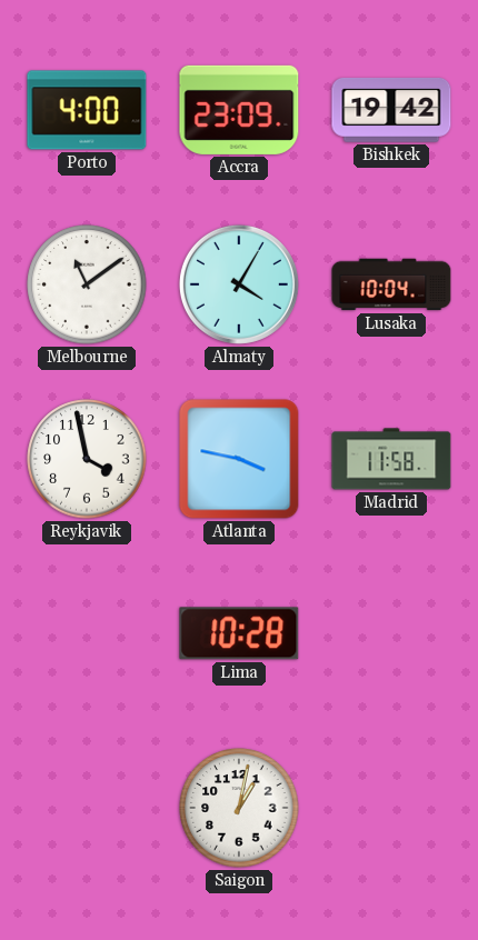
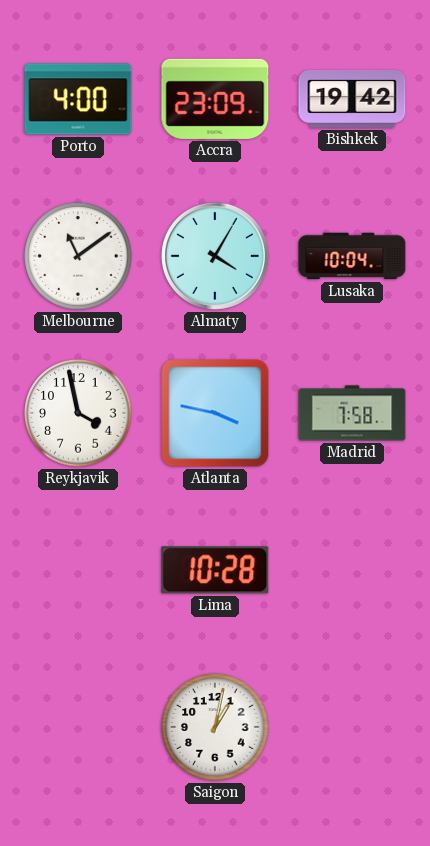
Madrid: 11:58 -> 7:58 (352, 413)
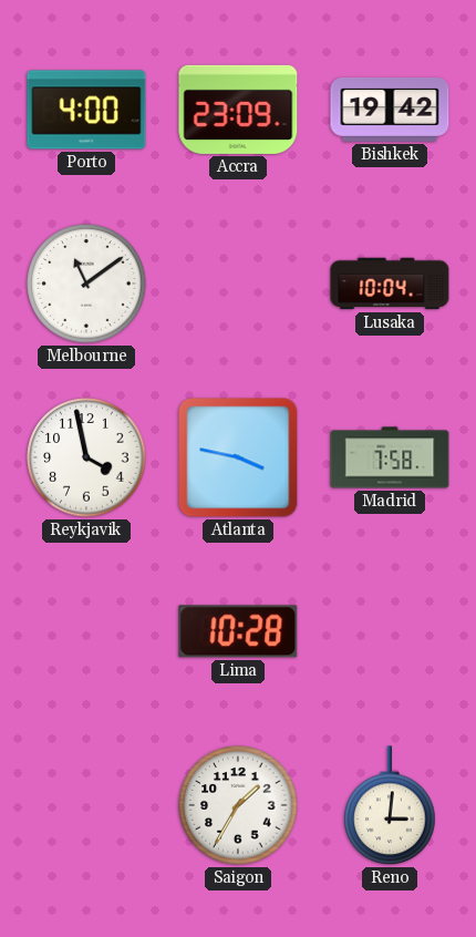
Almaty: 4:05 -> none (215, 256)
Saigon: 1:02 -> 1:35 (238, 805)
Reno: none -> 3:01 (390, 805)
